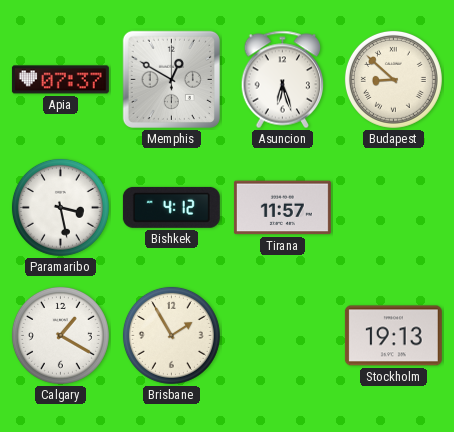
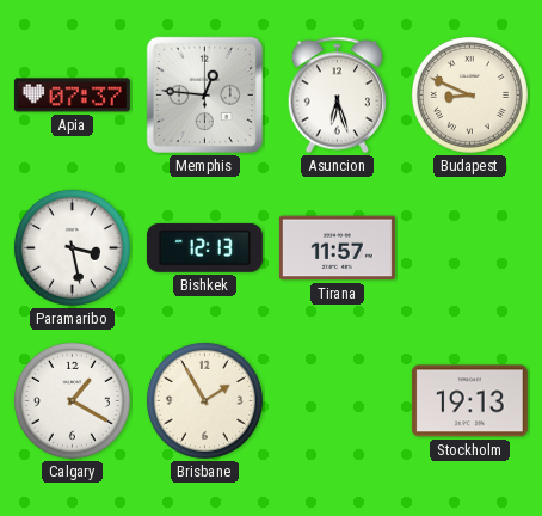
Memphis: 12:50 -> 12:46 (204, 94)
Budapest: 8:52 -> 8:49 (469, 94)
Bishkek: 4:12 -> 12:13 (204, 247)
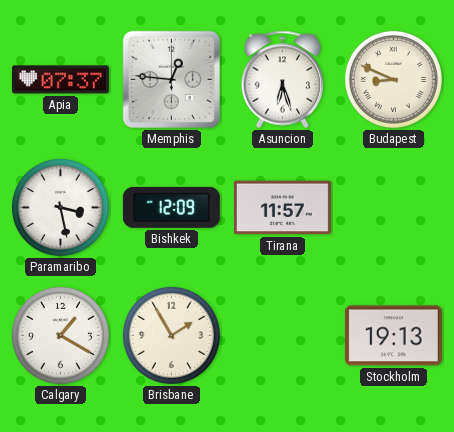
Bishkek: 12:13 -> 12:09 (171, 207)
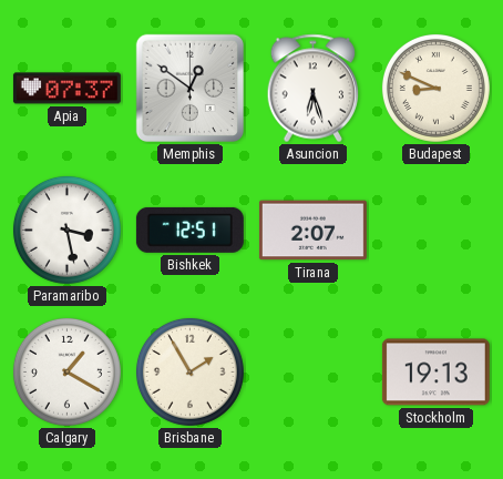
Memphis: 12:46 -> 12:51 (189, 88)
Bishkek: 12:09 -> 12:51 (189, 230)
Tirana: 11:57 -> 2:07 (312, 231)
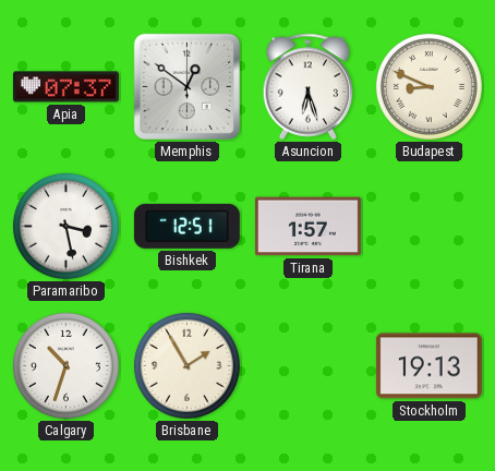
Tirana: 2:07 -> 1:57 (307, 227)
Calgary: 1:20 -> 10:33 (65, 365)
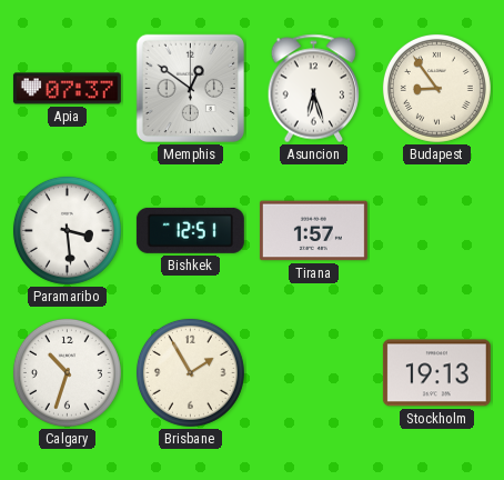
Budapest: 8:49 -> 8:54 (436, 88)
Paramaribo: 3:28 -> 3:29 (67, 230)
